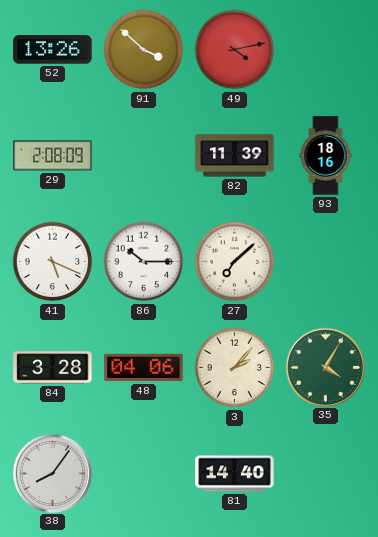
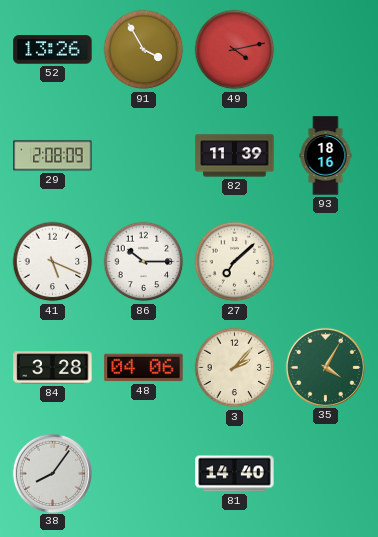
91: 3:52 -> 3:55 (144, 50)
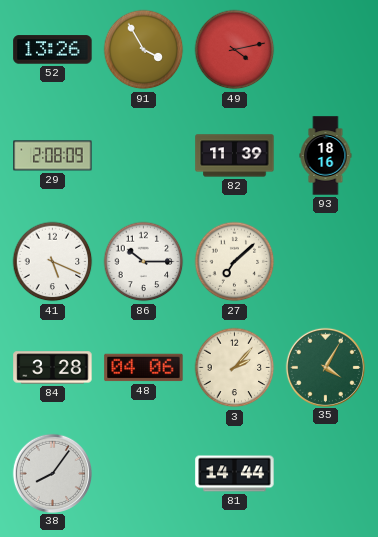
81: 14:40 -> 14:44 (235, 474)
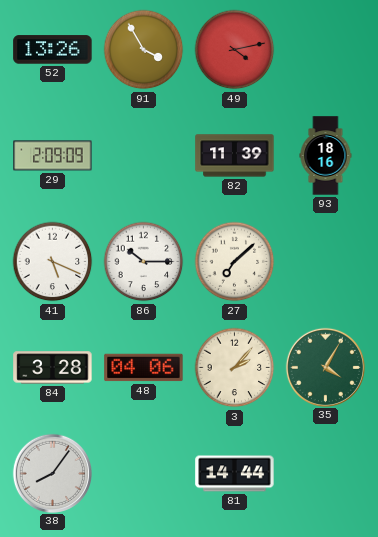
29: 2:08 -> 2:09 (53, 156)
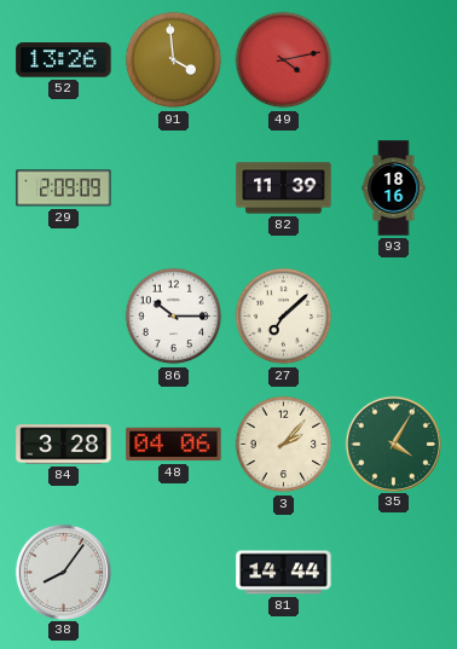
91: 3:55 -> 3:59 (174, 60)
41: 5:19 -> none (53, 262)
